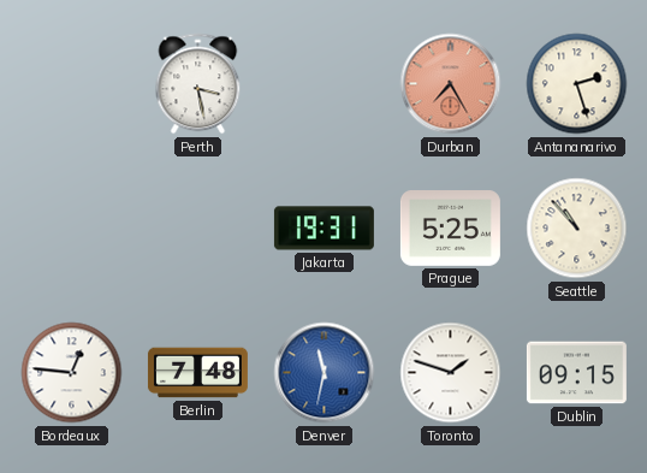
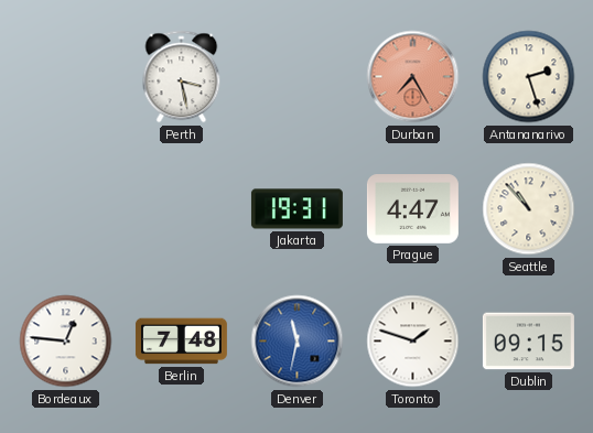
Prague: 5:25 -> 4:47 (412, 209)
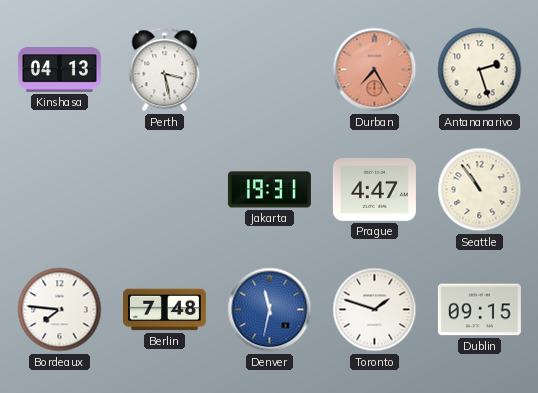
Kinshasa: none -> 04:13 (59, 69)
Seattle: 10:53 -> 10:54 (480, 190)
Bordeaux: 12:46 -> 7:46 (60, 310)
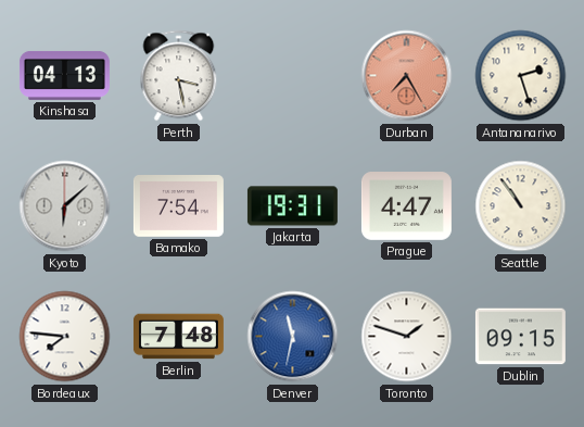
Kyoto: none -> 6:08 (65, 206)
Bamako: none -> 7:54 (178, 206)
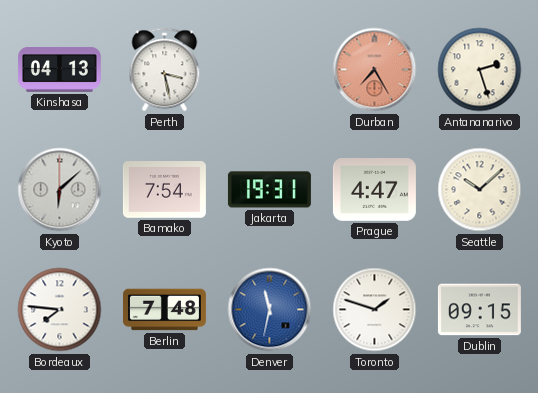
Seattle: 10:54 -> 10:08 (480, 190)
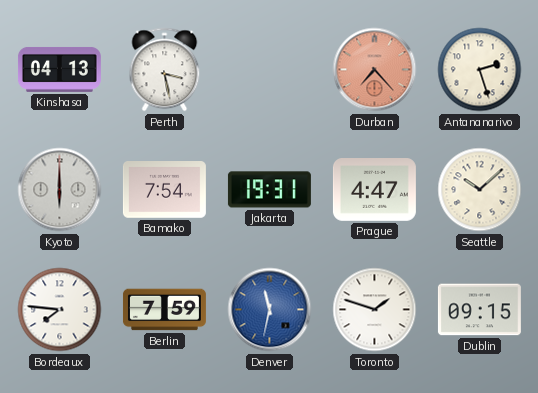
Durban: 7:25 -> 7:23 (375, 70)
Kyoto: 6:08 -> 6:00 (60, 190)
Berlin: 7:48 -> 7:59 (164, 310)
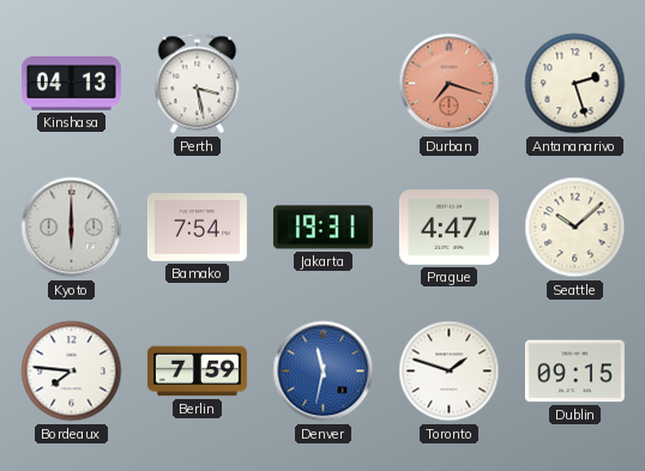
Durban: 7:23 -> 7:18 (450, 84)
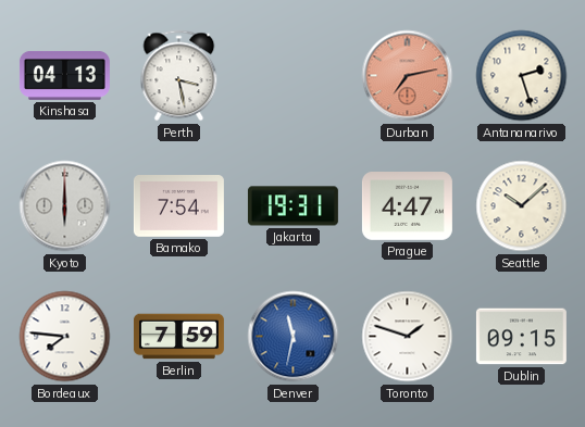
Durban: 7:18 -> 7:13 (408, 76)
